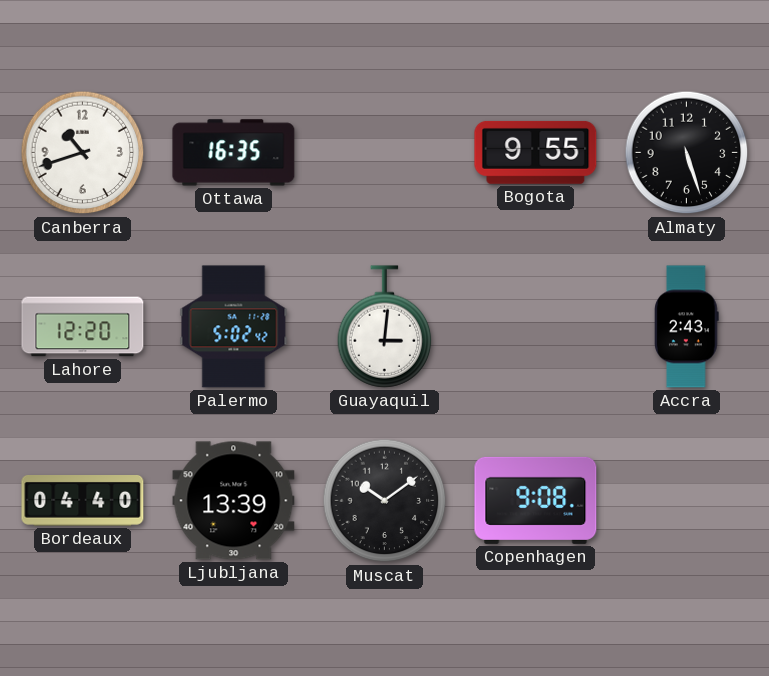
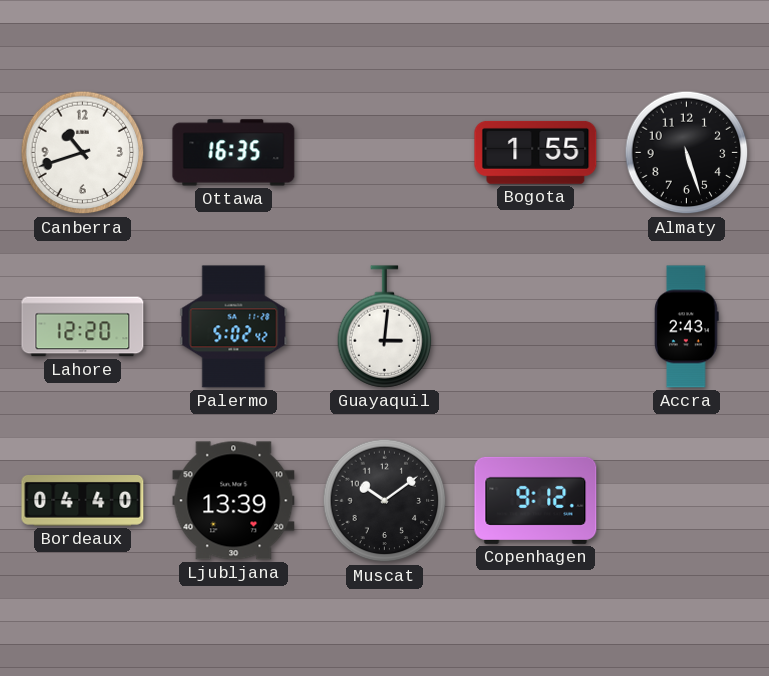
Bogota: 9:55 -> 1:55 (536, 152)
Copenhagen: 9:08 -> 9:12 (536, 500)
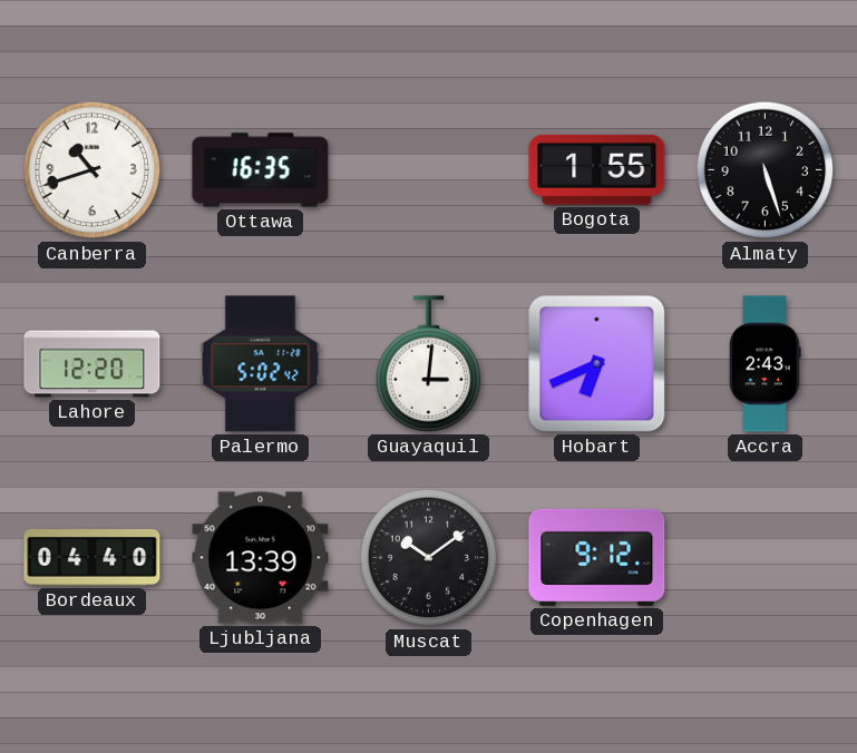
Hobart: none -> 6:41 (597, 364)
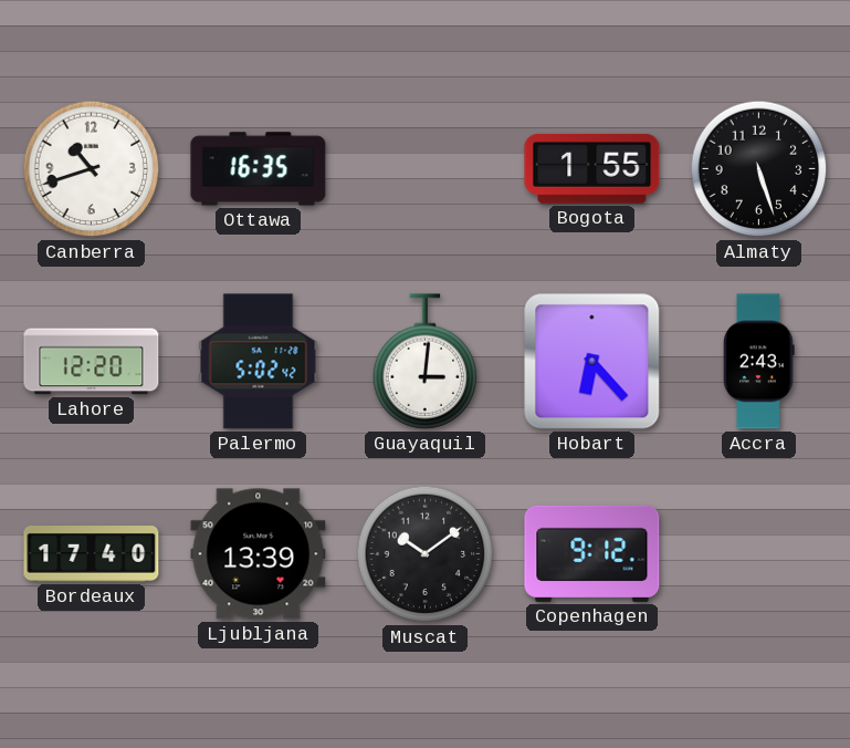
Hobart: 6:41 -> 6:23 (592, 362)
Bordeaux: 04:40 -> 17:40 (92, 554)
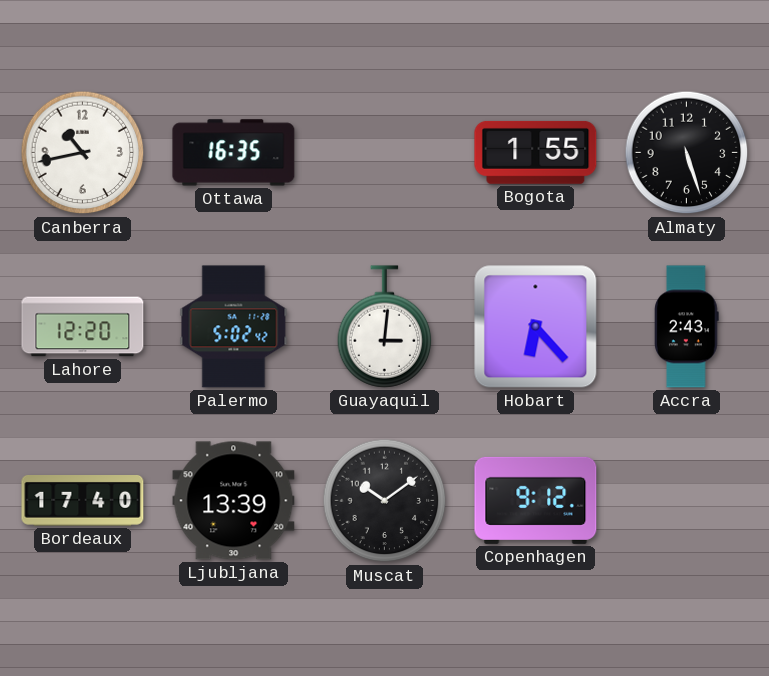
Canberra: 10:42 -> 10:43 (83, 153)
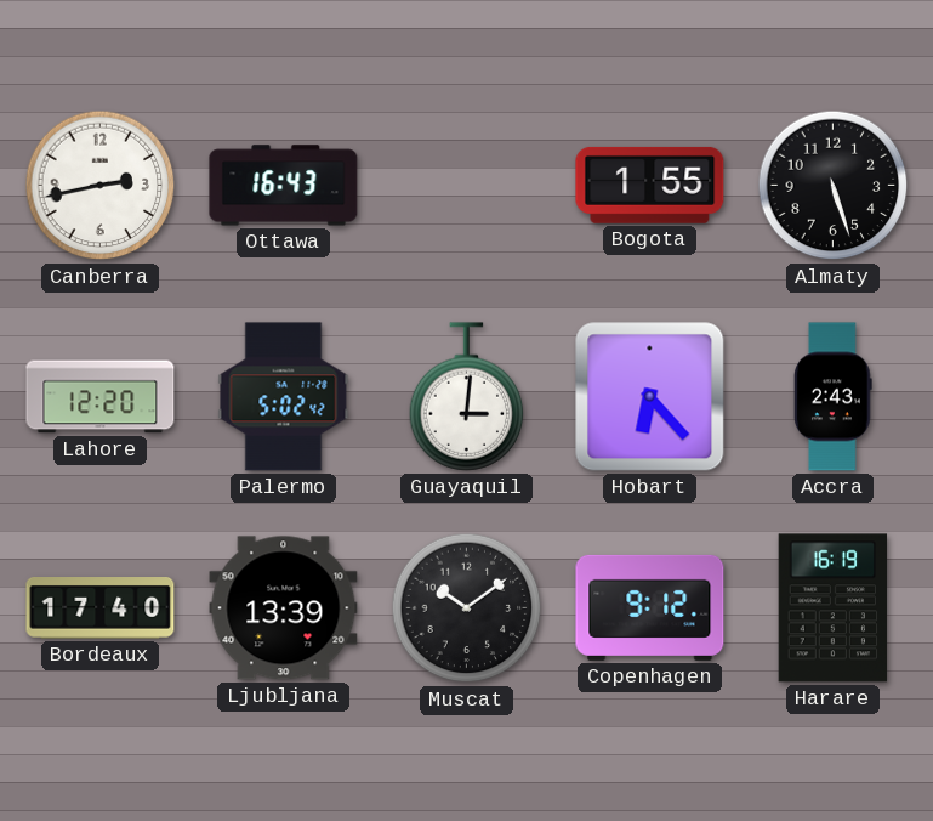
Canberra: 10:43 -> 2:43 (101, 186)
Ottawa: 16:35 -> 16:43 (284, 186)
Harare: none -> 16:19 (834, 608)
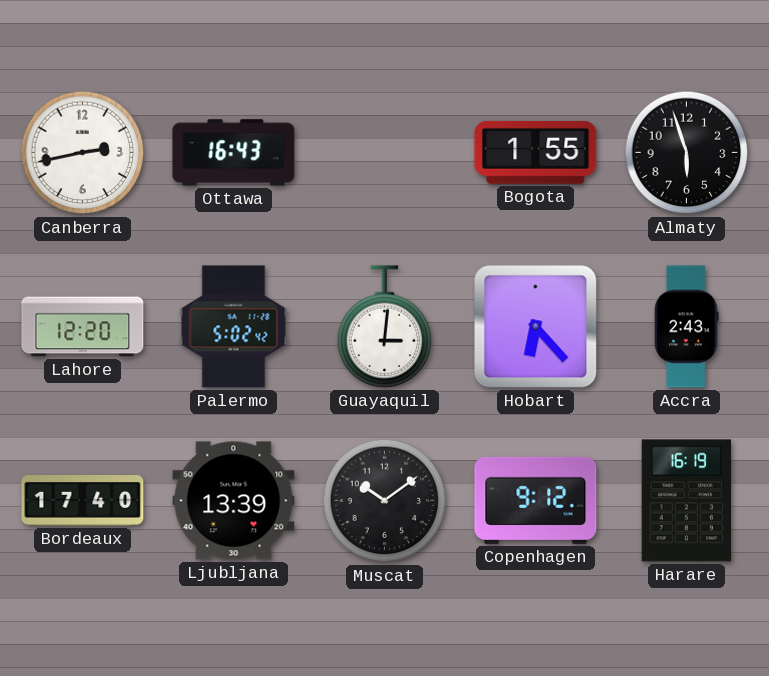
Almaty: 5:27 -> 5:57 (687, 153)
